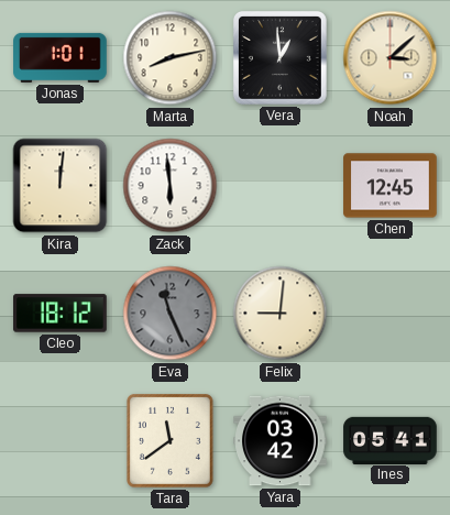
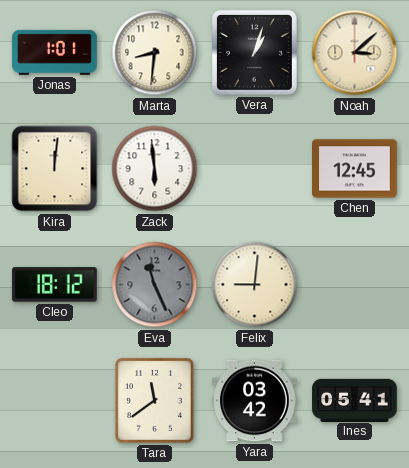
Marta: 8:13 -> 8:31 (155, 53)
Vera: 12:59 -> 1:03 (254, 52)
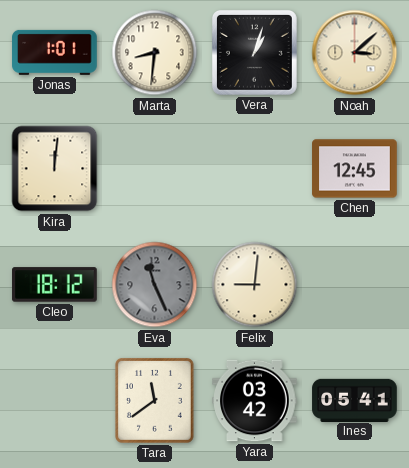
Zack: 5:59 -> none (155, 169)
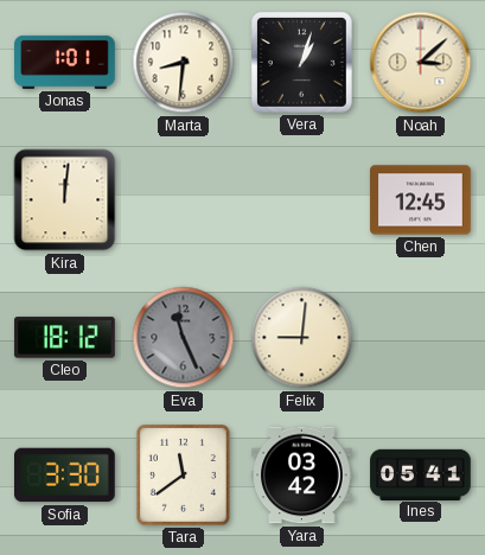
Sofia: none -> 3:30 (65, 476)
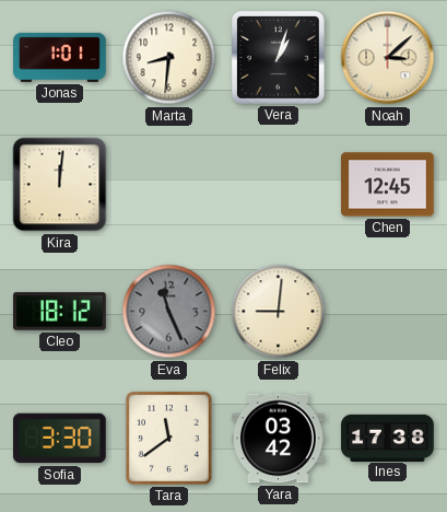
Ines: 05:41 -> 17:38 (388, 438)
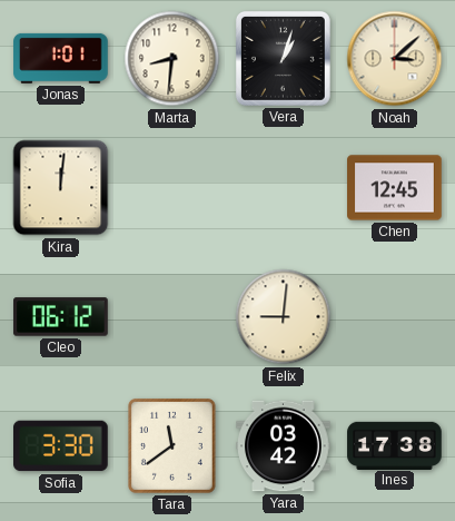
Cleo: 18:12 -> 06:12 (61, 317)
Eva: 11:26 -> none (169, 312)
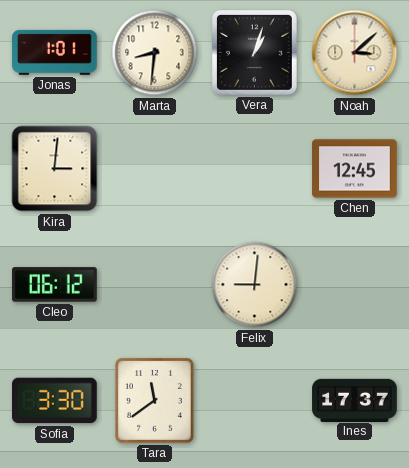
Kira: 12:01 -> 3:01 (55, 169)
Yara: 03:42 -> none (284, 446)
Ines: 17:38 -> 17:37 (355, 400)
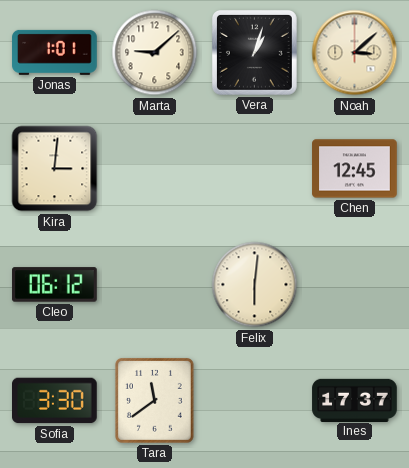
Marta: 8:31 -> 9:08 (155, 53)
Felix: 9:01 -> 6:01 (255, 285)
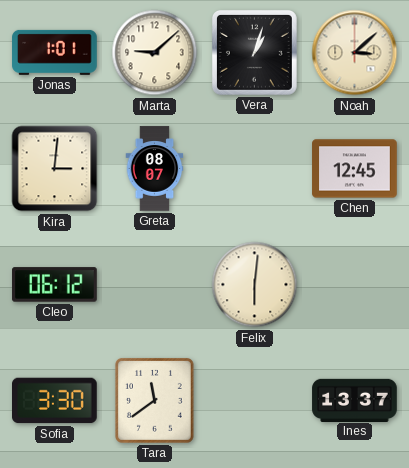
Greta: none -> 08:07 (155, 169)
Ines: 17:37 -> 13:37 (355, 400)
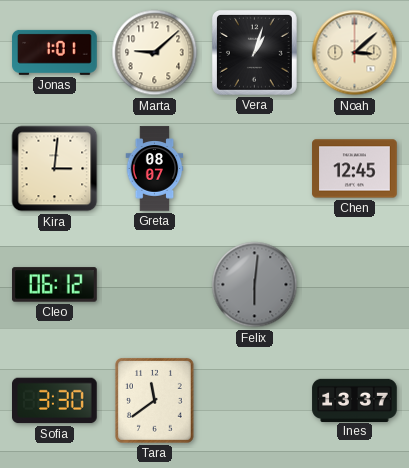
Felix dial: cream -> grey (255, 285)
